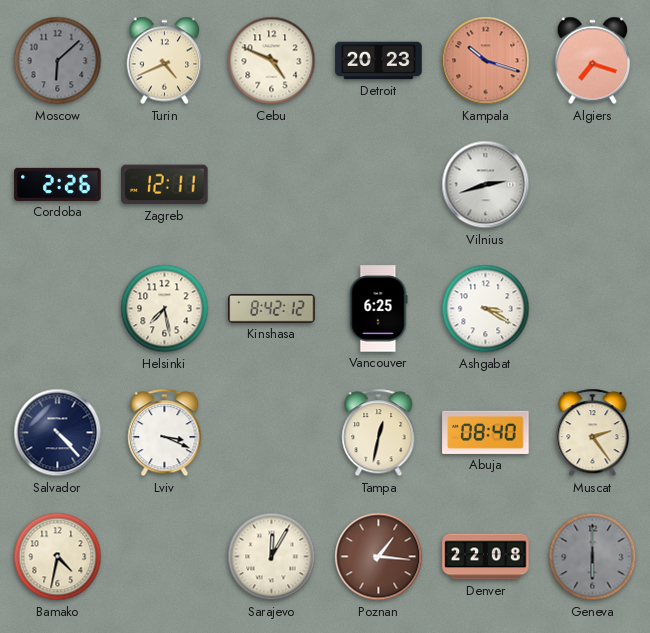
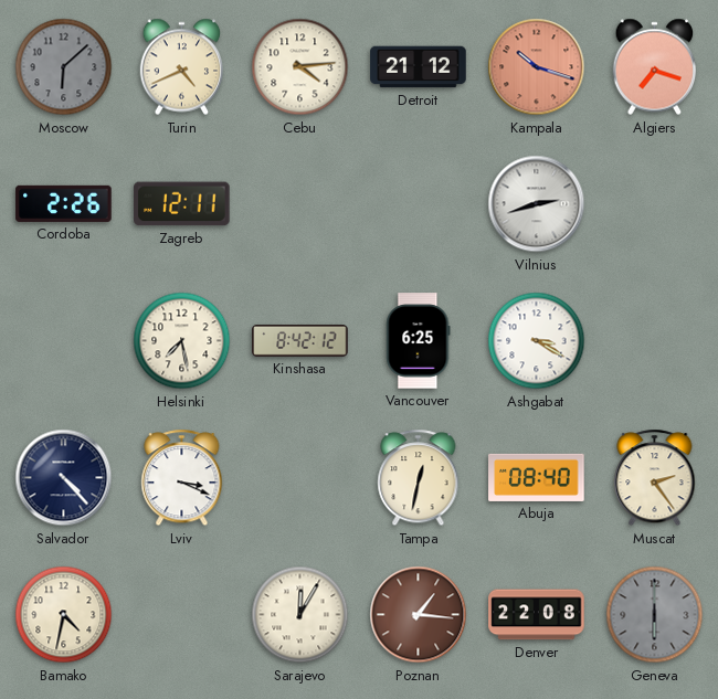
Cebu: 4:49 -> 4:14 (300, 67)
Detroit: 20:23 -> 21:12 (419, 67)
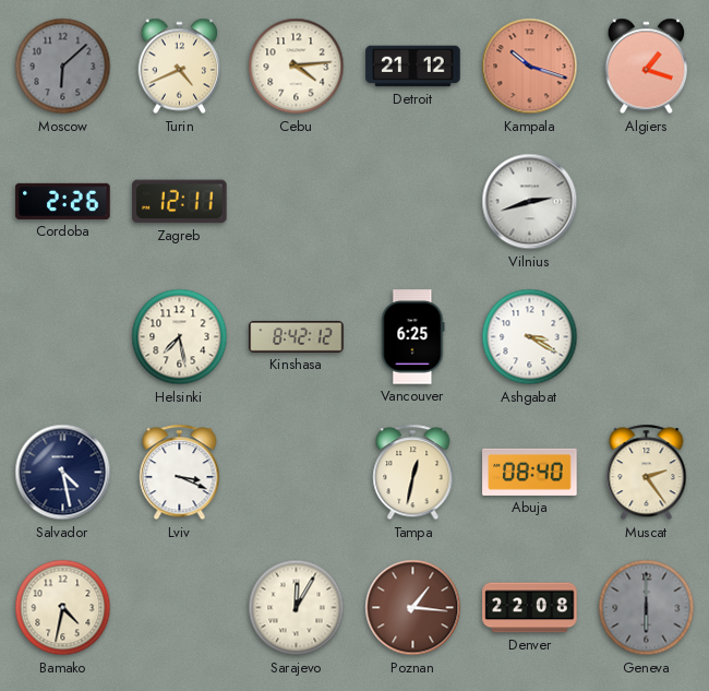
Algiers: 7:18 -> 1:18 (647, 67)
Salvador: 4:23 -> 4:28 (63, 473)
